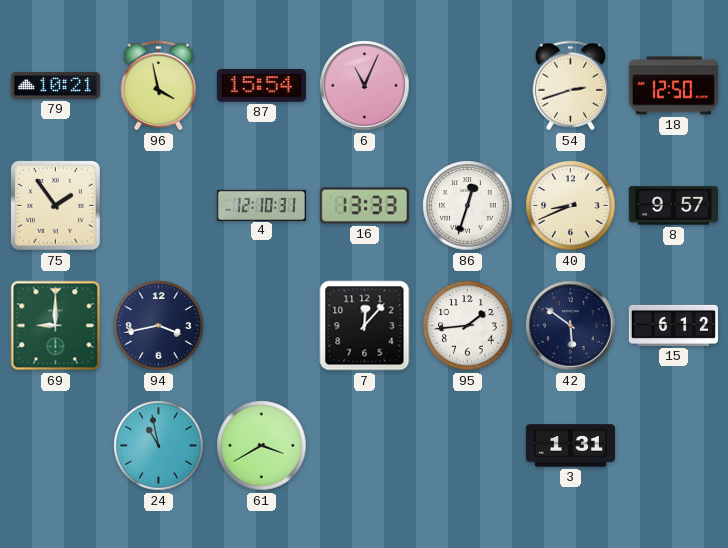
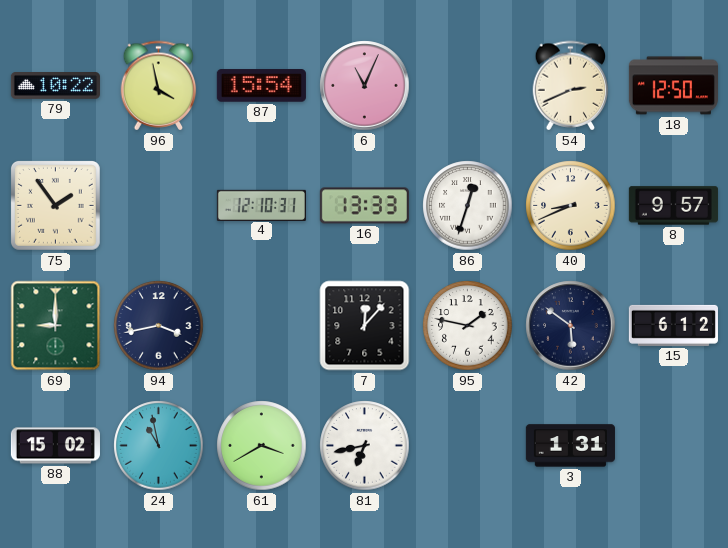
79: 10:21 -> 10:22 (55, 86)
54: 2:42 -> 2:41 (571, 86)
95: 1:44 -> 1:47 (468, 326)
88: none -> 15:02 (55, 446)
81: none -> 6:43 (365, 446)
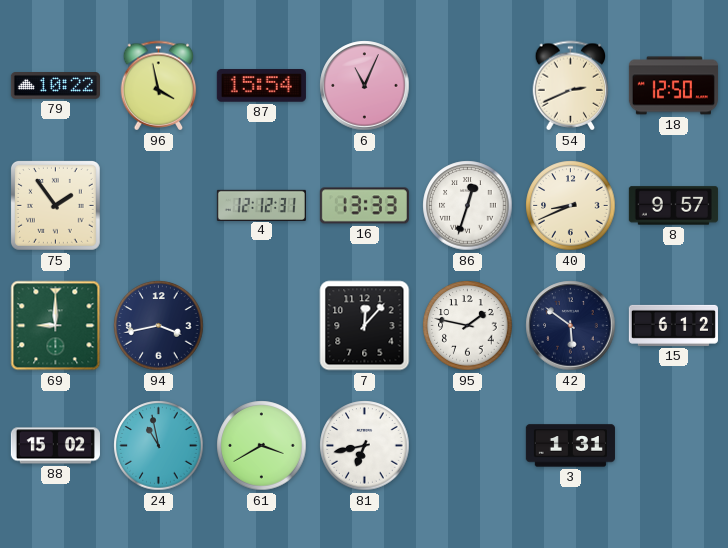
4: 12:10 -> 12:12 (261, 205)
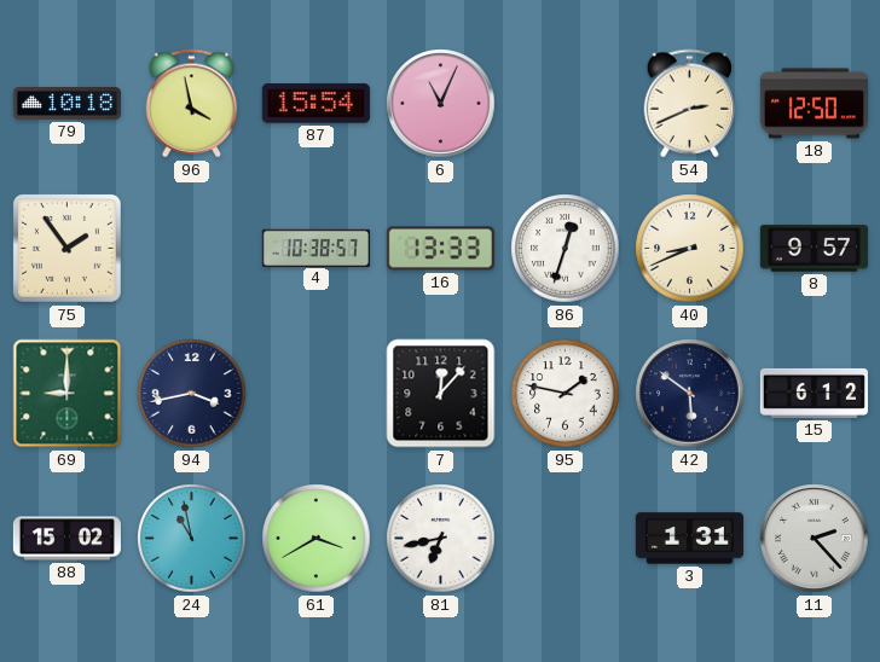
79: 10:22 -> 10:18 (66, 104)
4: 12:12 -> 10:38 (315, 248)
11: none -> 2:23 (815, 539)
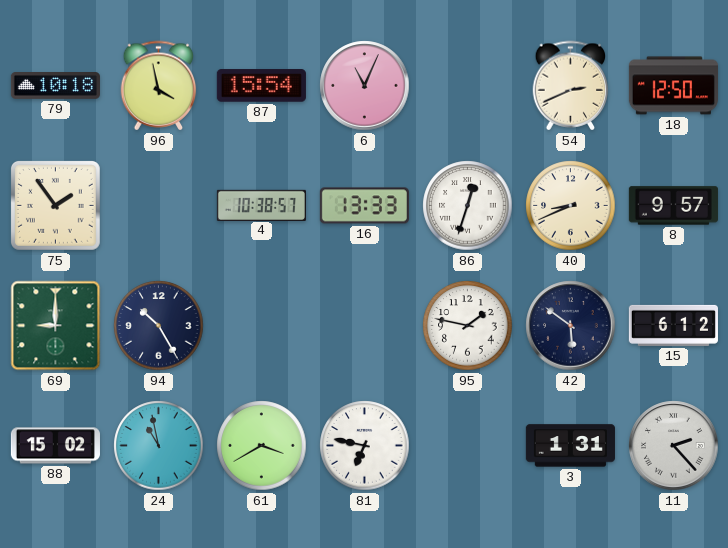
94: 3:43 -> 10:25 (159, 326)
7: 12:07 -> none (441, 394)
81: 6:43 -> 6:47 (365, 446)
